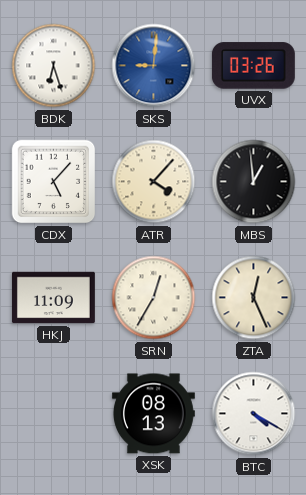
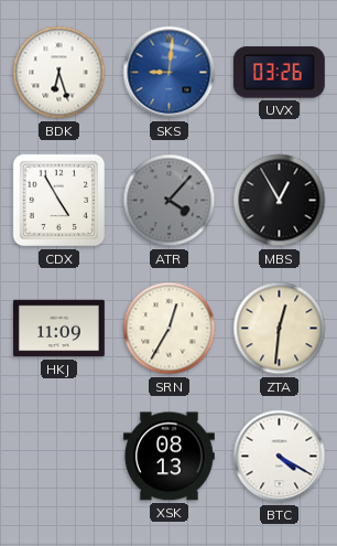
CDX: 5:07 -> 4:55 (59, 201)
ATR dial: cream -> grey (170, 201)
MBS: 12:59 -> 12:55 (280, 201)
ZTA: 12:26 -> 12:31 (280, 329)
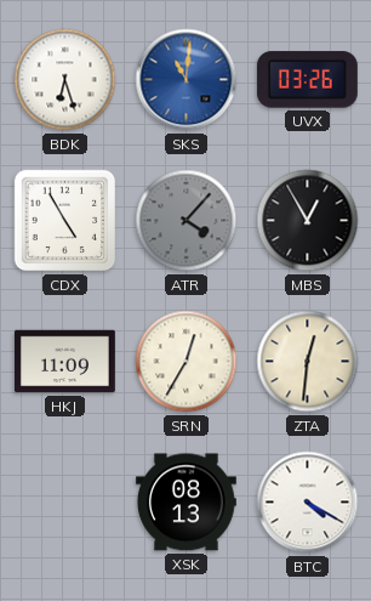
SKS: 9:01 -> 11:01 (187, 80)
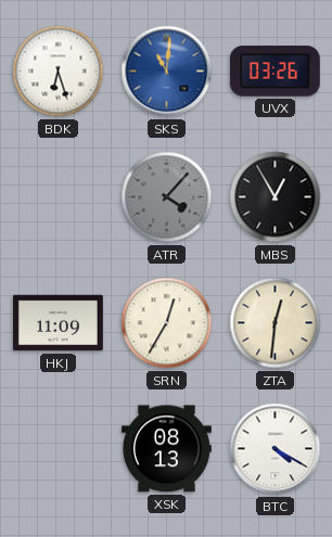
CDX: 4:55 -> none (65, 221)
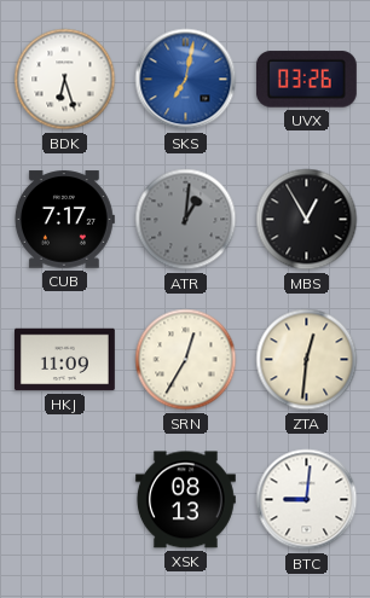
SKS: 11:01 -> 7:02 (186, 80)
CUB: none -> 7:17 (64, 220)
ATR: 4:07 -> 1:01 (186, 220)
BTC: 4:20 -> 9:01 (307, 500)
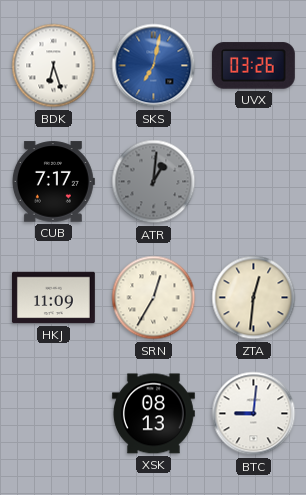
MBS: 12:55 -> none (307, 220)
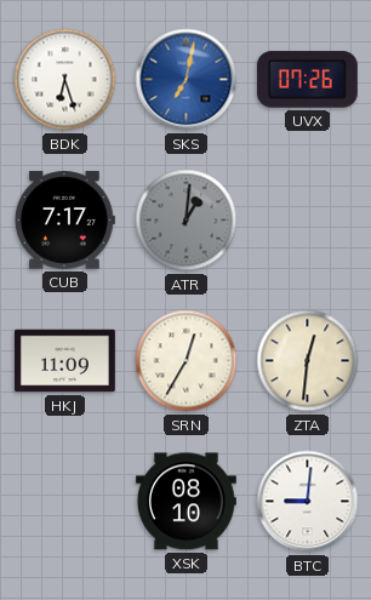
UVX: 03:26 -> 07:26 (307, 80)
XSK: 08:13 -> 08:10 (185, 502)
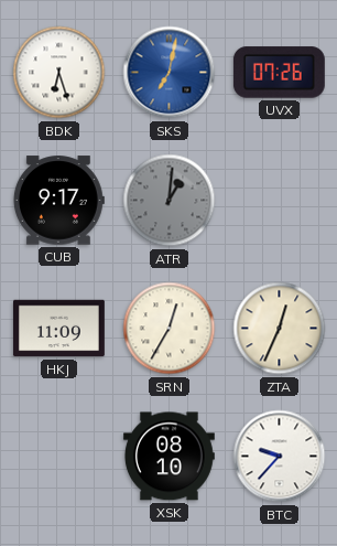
CUB: 7:17 -> 9:17 (58, 201)
ZTA: 12:31 -> 12:34 (280, 329)
BTC: 9:01 -> 9:37 (280, 457)
